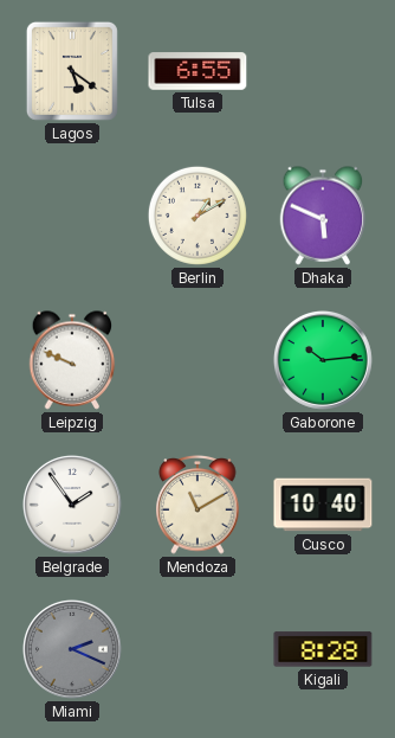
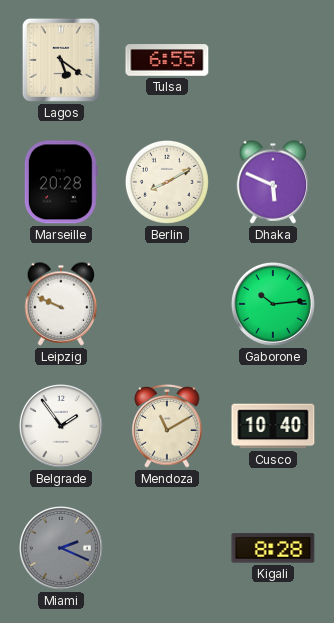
Marseille: none -> 20:28 (61, 182)
Berlin: 1:10 -> 8:10 (167, 182)
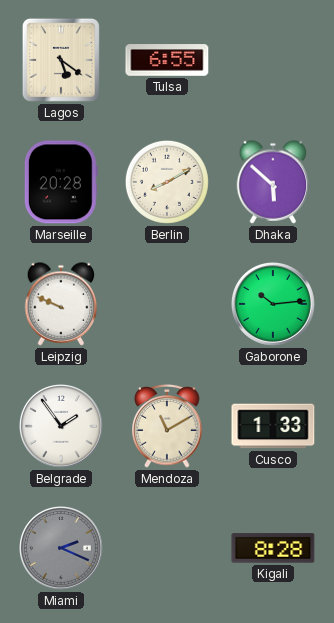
Dhaka: 5:49 -> 5:52 (273, 182)
Cusco: 10:40 -> 1:33 (273, 426)
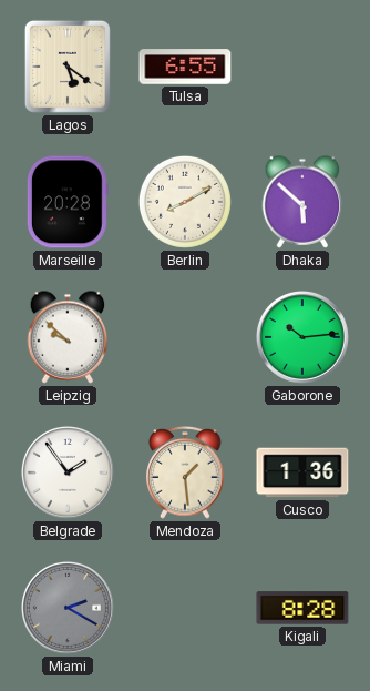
Leipzig: 9:49 -> 9:52 (68, 337)
Mendoza: 11:10 -> 1:29 (185, 472)
Cusco: 1:33 -> 1:36 (302, 472)
Miami: 2:19 -> 2:20 (68, 608)
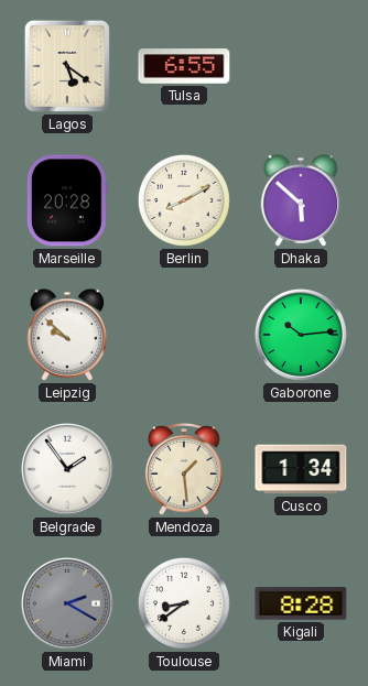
Cusco: 1:36 -> 1:34 (301, 469)
Toulouse: none -> 8:39 (184, 603)
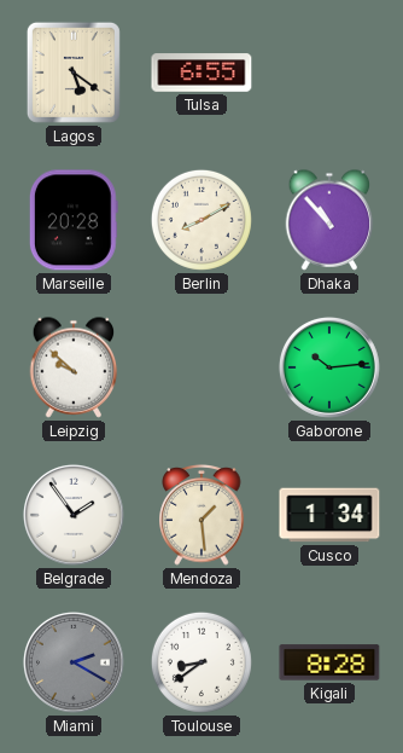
Dhaka: 5:52 -> 10:53 (329, 220)
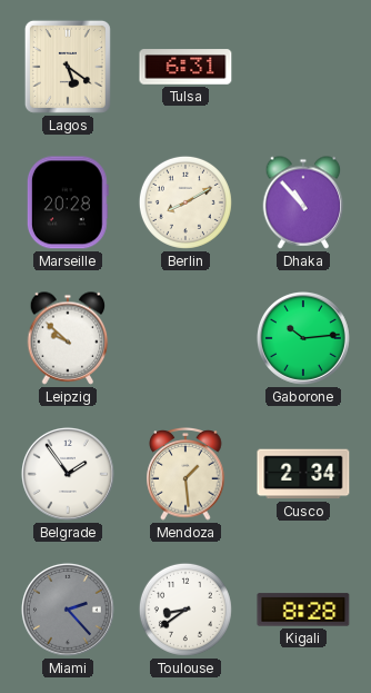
Tulsa: 6:55 -> 6:31 (185, 67)
Cusco: 1:34 -> 2:34 (303, 474)
Miami: 2:20 -> 2:23 (68, 610)
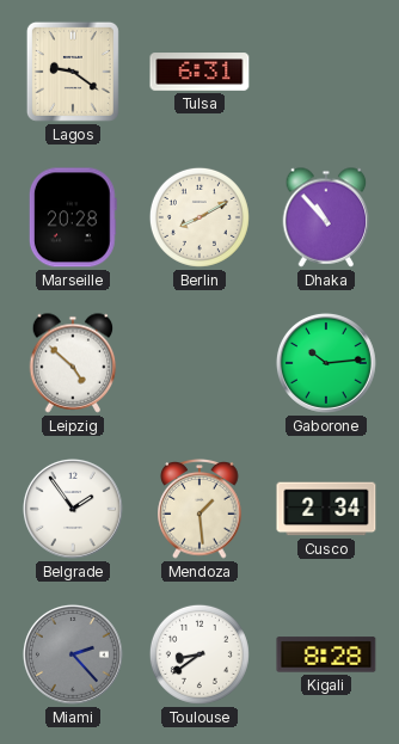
Lagos: 5:21 -> 9:21 (73, 72)
Leipzig: 9:52 -> 4:52 (73, 363)
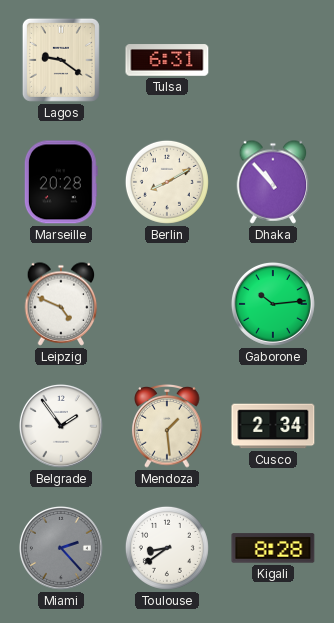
Leipzig: 4:52 -> 4:49 (61, 304)
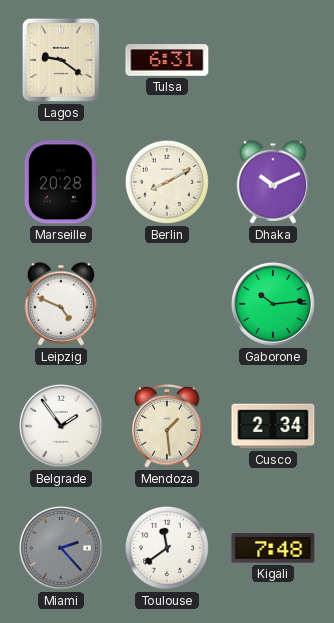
Dhaka: 10:53 -> 10:11 (273, 182)
Toulouse: 8:39 -> 11:39 (167, 548)
Kigali: 8:28 -> 7:48 (273, 548)
